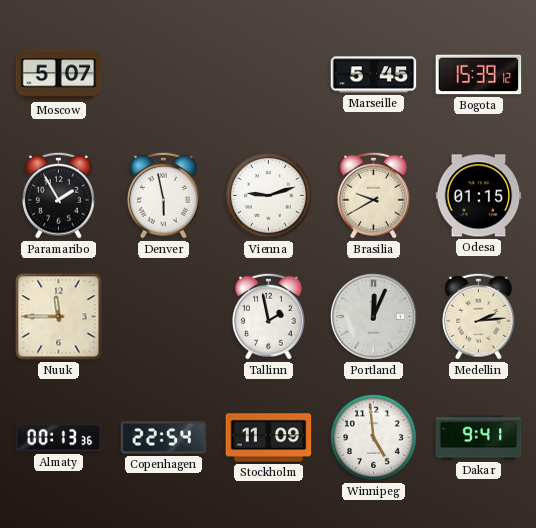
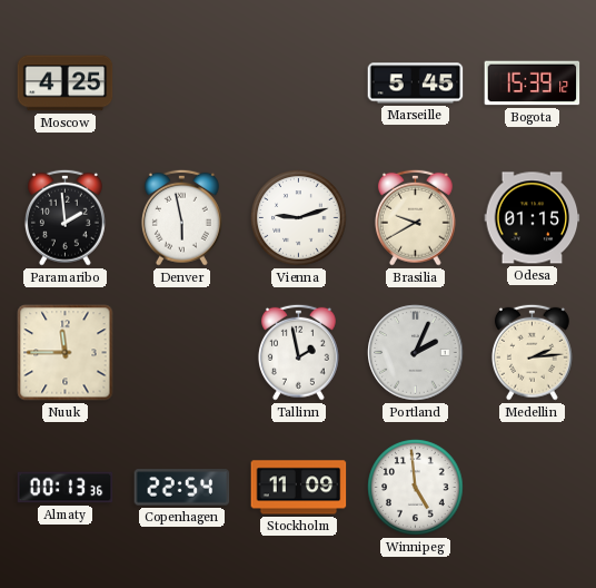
Moscow: 5:07 -> 4:25 (66, 84)
Paramaribo: 1:55 -> 1:59 (64, 217)
Portland: 12:04 -> 2:04 (416, 353)
Dakar: 9:41 -> none (479, 438)
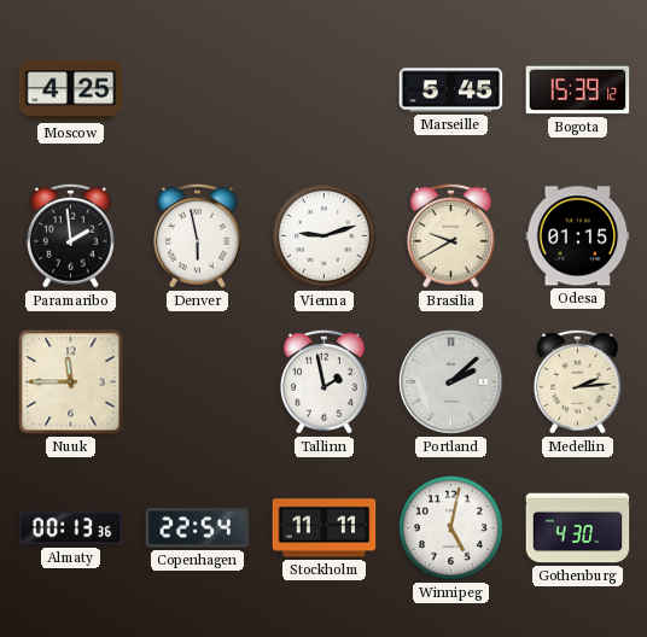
Portland: 2:04 -> 2:08 (451, 382)
Stockholm: 11:09 -> 11:11 (325, 528)
Winnipeg: 4:59 -> 5:02 (451, 528)
Gothenburg: none -> 4:30 (578, 528)
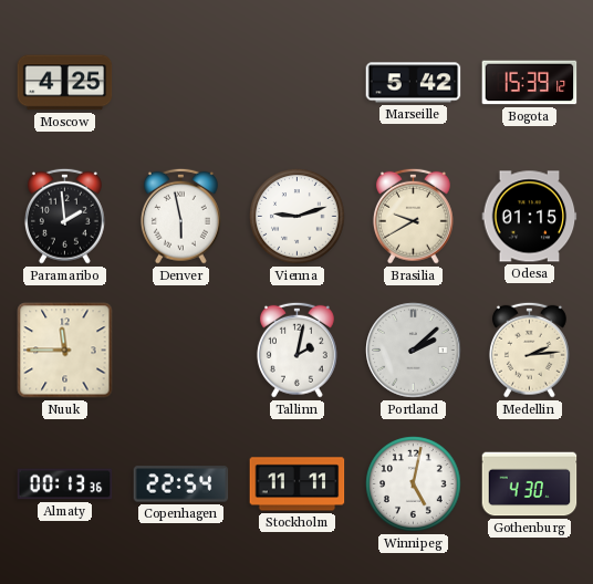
Marseille: 5:45 -> 5:42 (414, 83)
Tallinn: 1:58 -> 2:02 (296, 350)
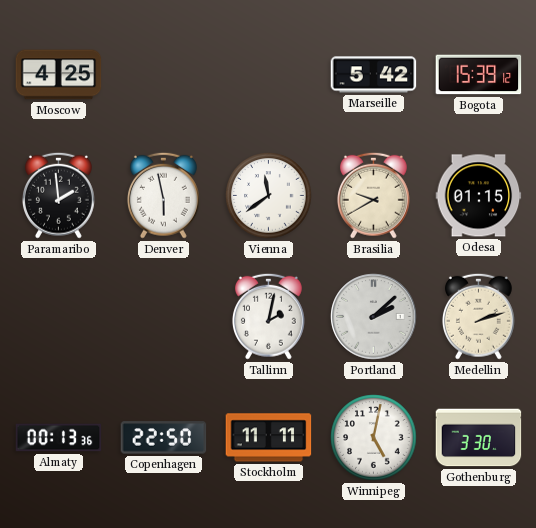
Vienna: 9:12 -> 11:39 (269, 196)
Nuuk: 11:45 -> none (65, 351)
Medellin: 2:14 -> 2:12 (478, 316)
Copenhagen: 22:54 -> 22:50 (164, 438)
Gothenburg: 4:30 -> 3:30 (479, 438)
